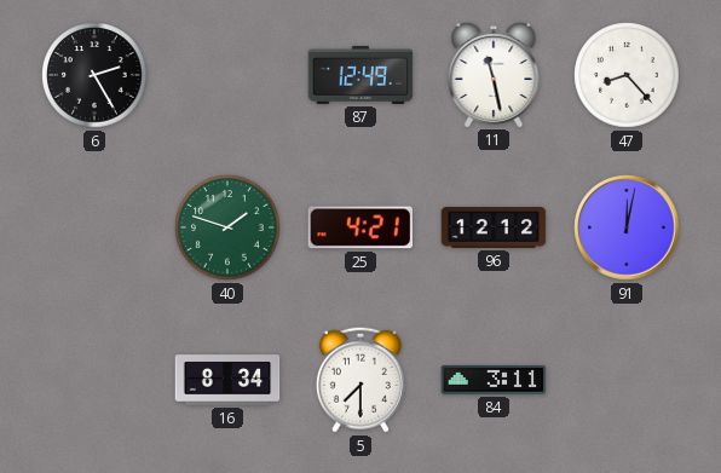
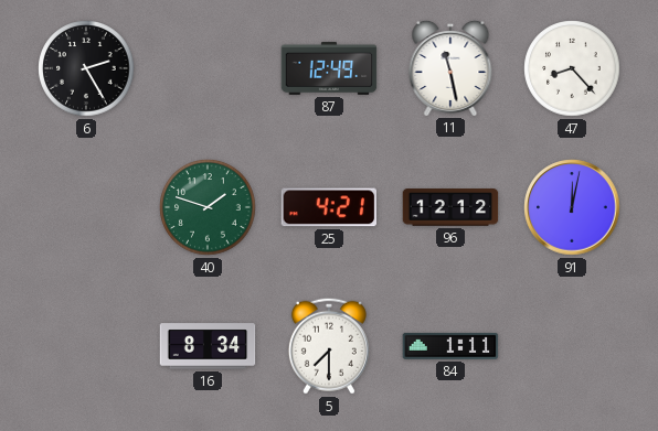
84: 3:11 -> 1:11 (450, 346)
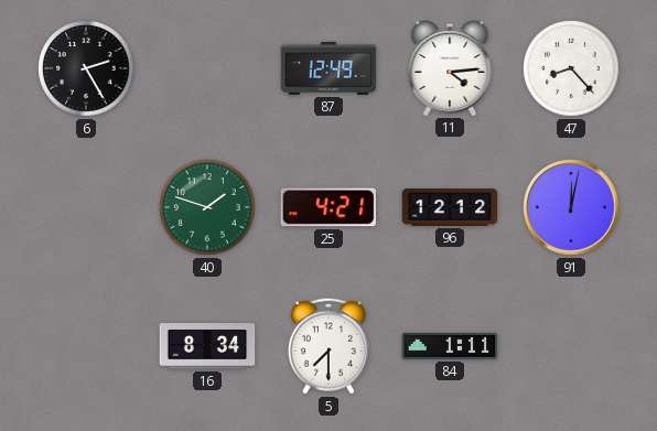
11: 11:28 -> 4:14 (450, 67)
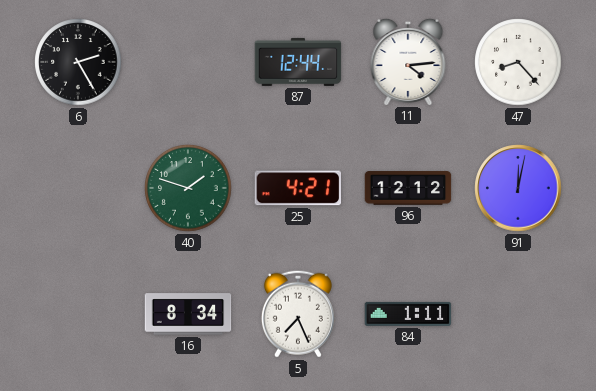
87: 12:49 -> 12:44 (298, 62)
5: 7:30 -> 7:26 (298, 314)
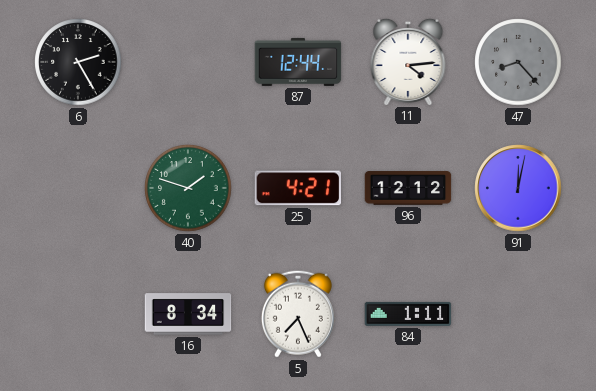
47 dial: white -> grey (518, 62)
